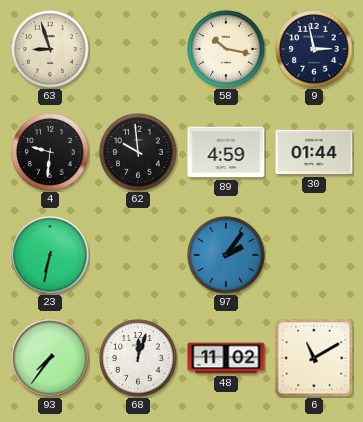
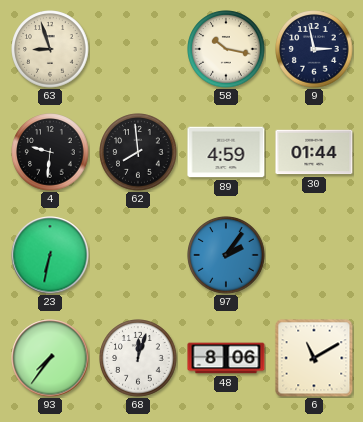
62: 9:59 -> 7:59 (138, 152)
48: 11:02 -> 8:06 (226, 358)
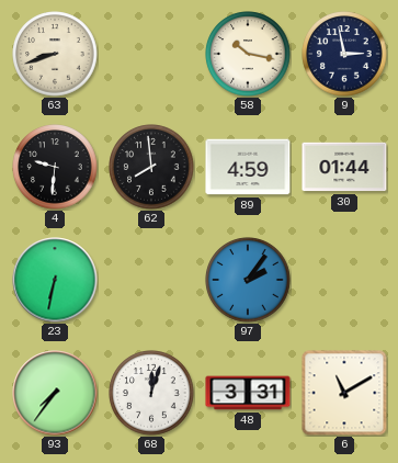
63: 8:57 -> 8:42 (55, 54)
48: 8:06 -> 3:31 (248, 393)
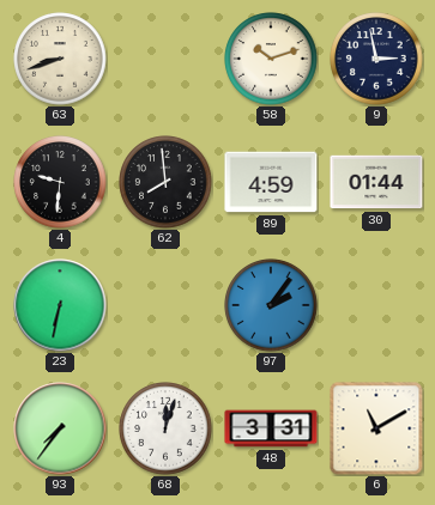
58: 10:17 -> 10:12 (271, 59)
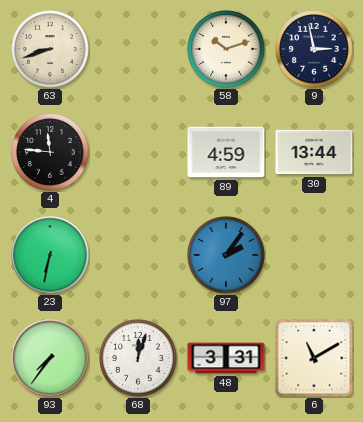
4: 9:31 -> 11:46 (50, 152)
62: 7:59 -> none (165, 182)
30: 01:44 -> 13:44 (314, 152)
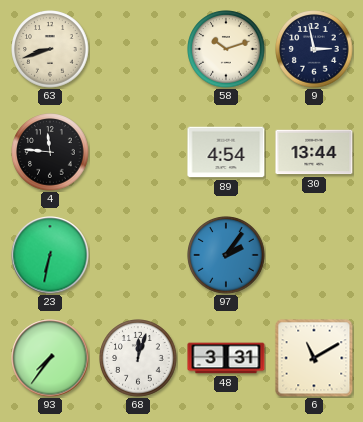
89: 4:59 -> 4:54 (226, 152)
